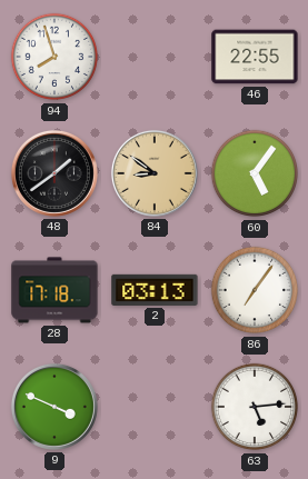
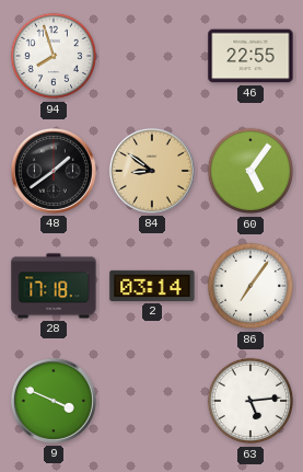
2: 03:13 -> 03:14 (152, 286)
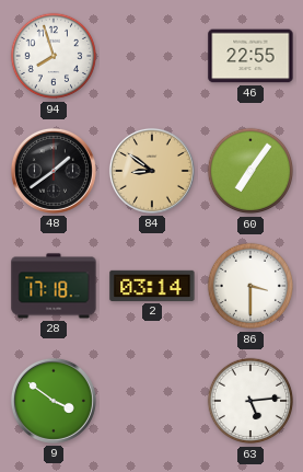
60: 5:06 -> 7:06 (250, 171)
86: 7:06 -> 3:30 (250, 286)
9: 3:49 -> 3:51 (54, 401)
